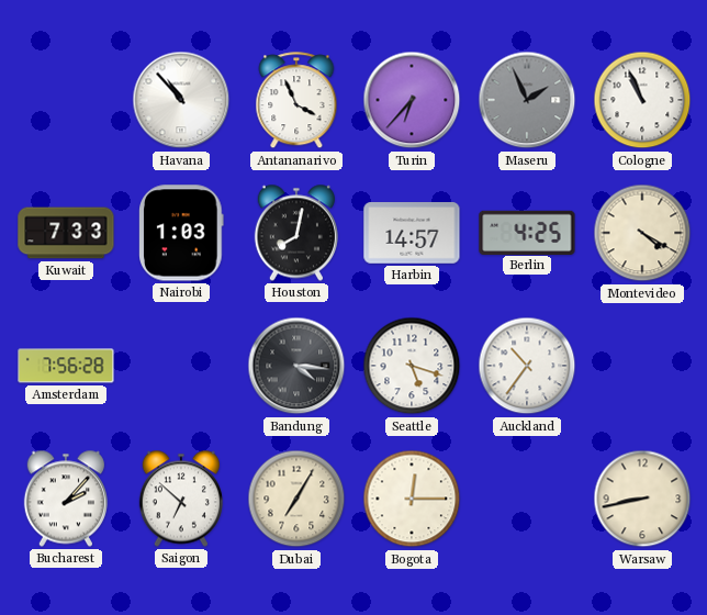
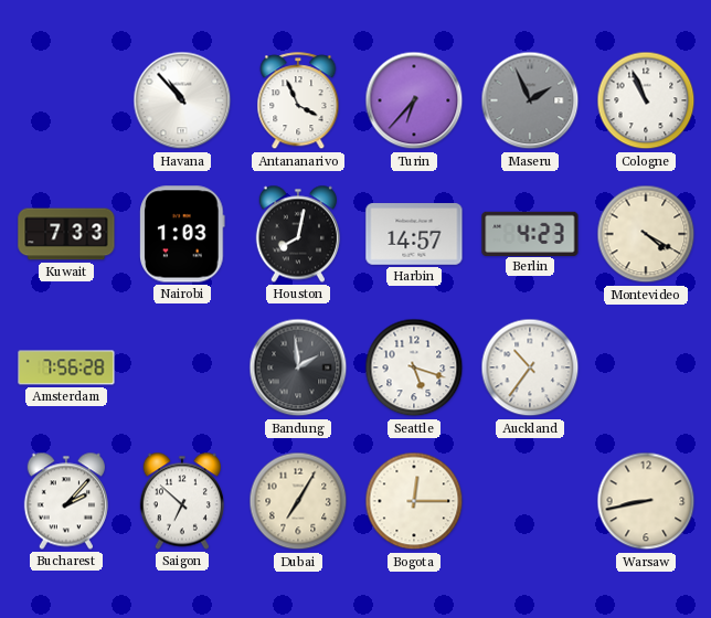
Berlin: 4:25 -> 4:23 (530, 233)
Bandung: 4:16 -> 1:59 (298, 367)
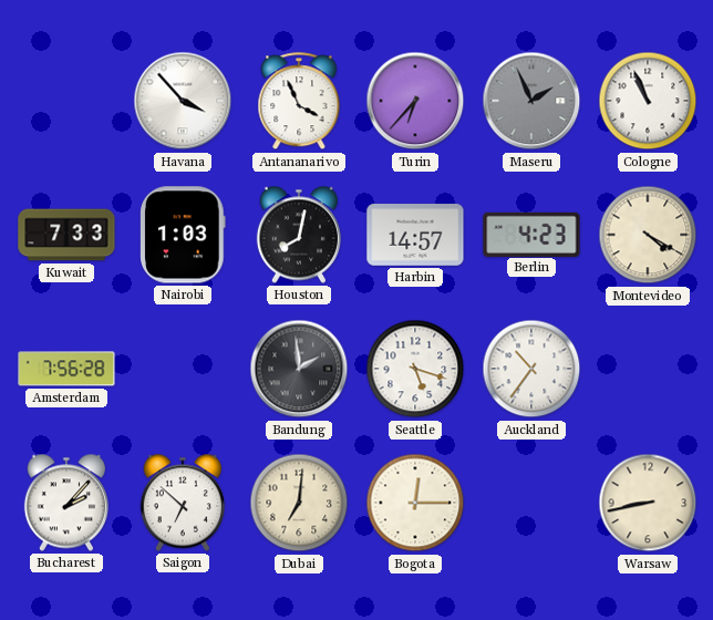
Havana: 10:53 -> 3:53 (183, 101)
Dubai: 7:05 -> 7:01 (299, 503)
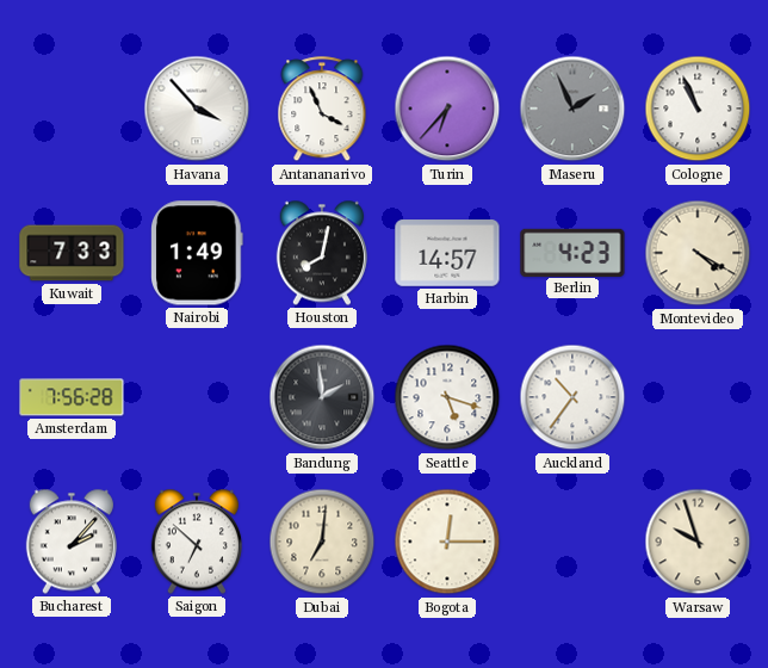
Nairobi: 1:03 -> 1:49 (197, 253)
Warsaw: 8:43 -> 9:57 (698, 542)
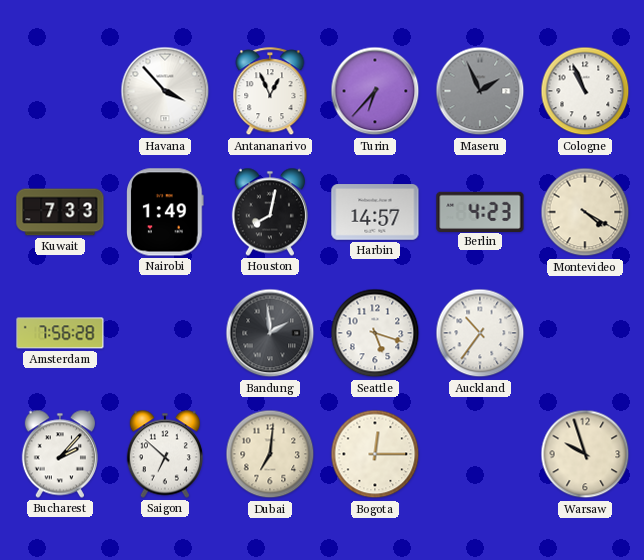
Antananarivo: 3:56 -> 12:56 (270, 92)
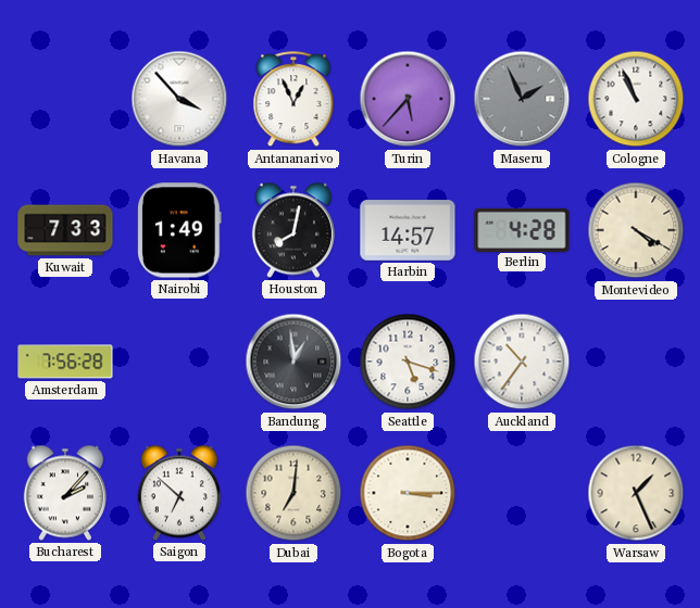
Turin: 6:37 -> 5:37 (408, 99)
Berlin: 4:23 -> 4:28 (522, 229)
Bandung: 1:59 -> 12:59 (293, 362)
Bogota: 12:15 -> 3:15 (408, 493)
Warsaw: 9:57 -> 1:26 (636, 493)
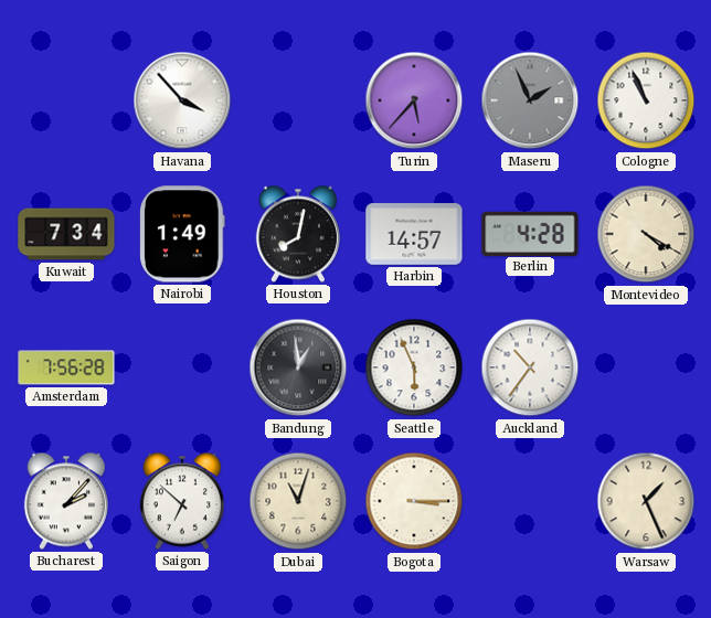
Antananarivo: 12:56 -> none (293, 100)
Kuwait: 7:33 -> 7:34 (66, 234)
Seattle: 5:18 -> 5:56 (414, 367)
Dubai: 7:01 -> 11:03 (298, 501)
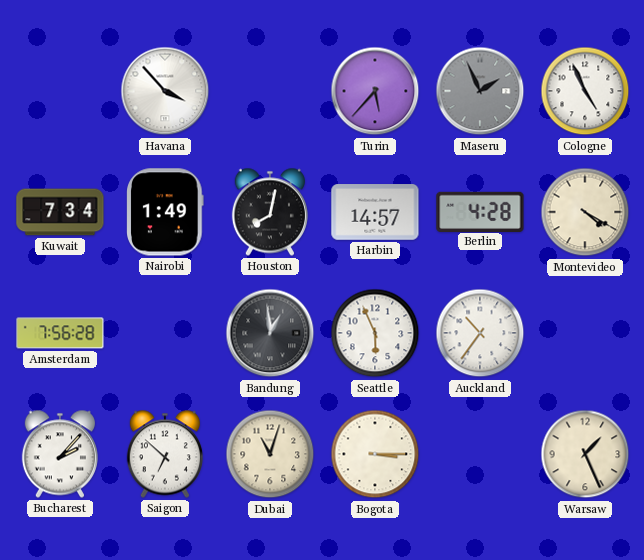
Cologne: 10:56 -> 4:56 (585, 91)
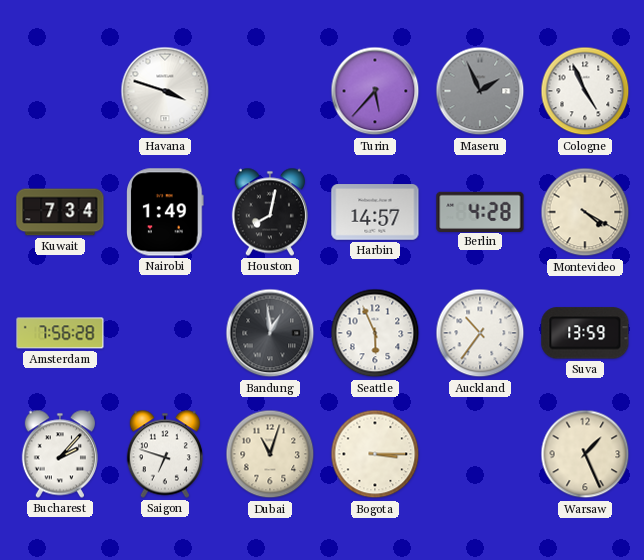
Havana: 3:53 -> 3:48 (165, 91)
Suva: none -> 13:59 (585, 333)
Saigon: 6:52 -> 6:48 (165, 454)
